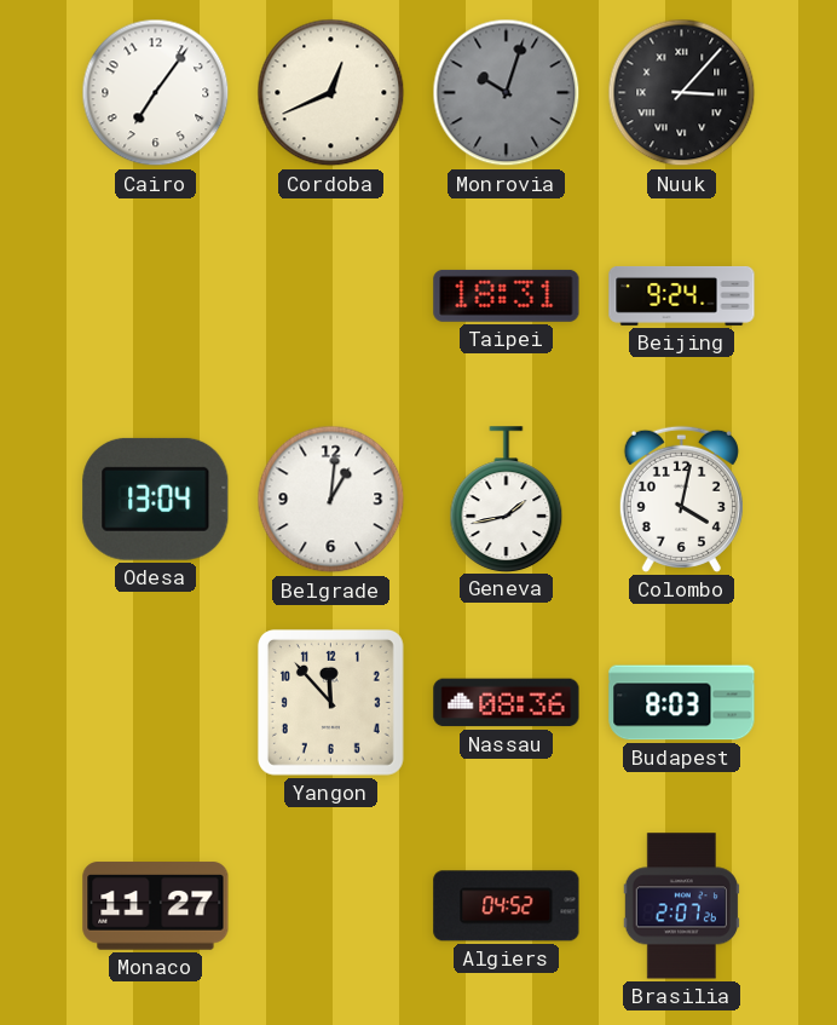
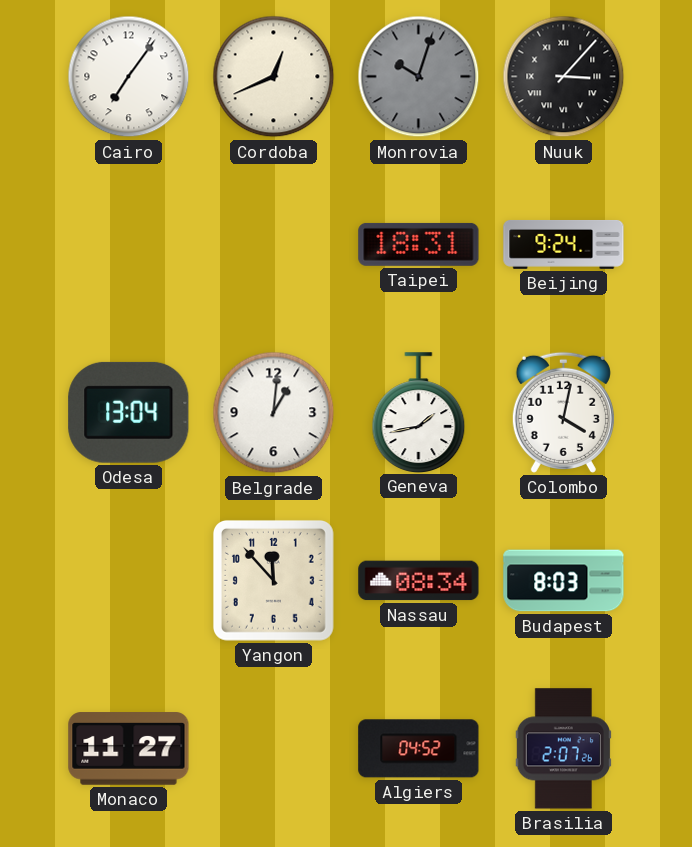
Nassau: 08:36 -> 08:34 (419, 581)
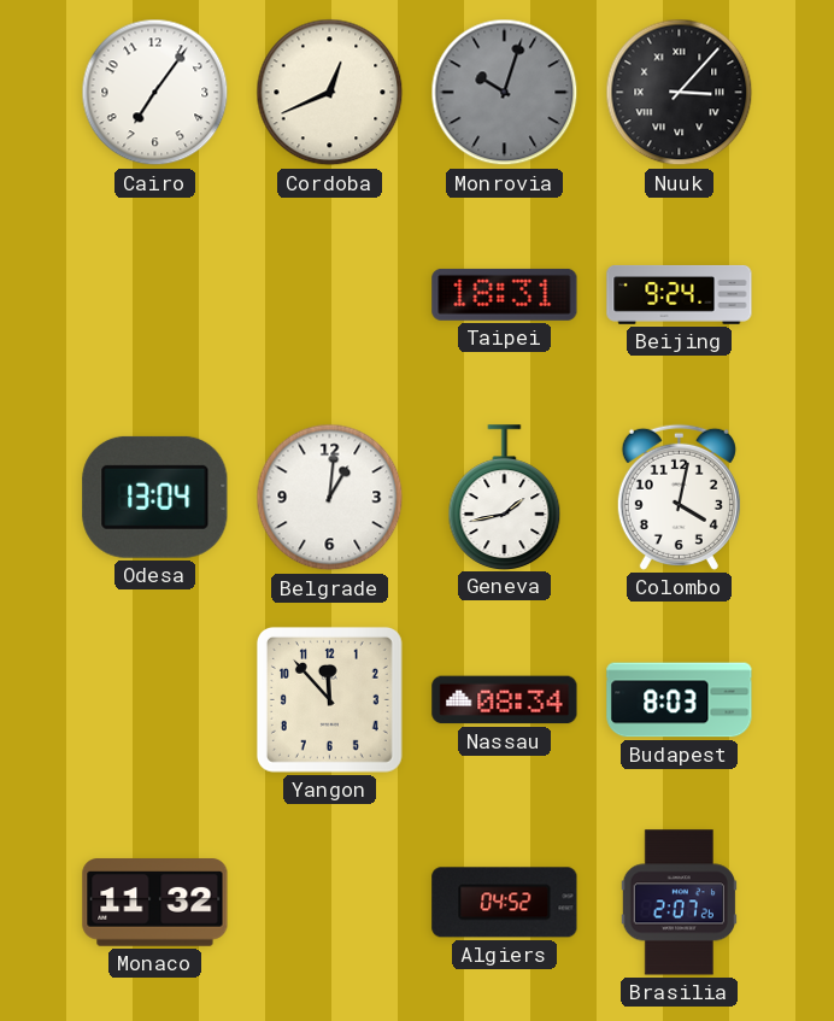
Monaco: 11:27 -> 11:32 (155, 903)
